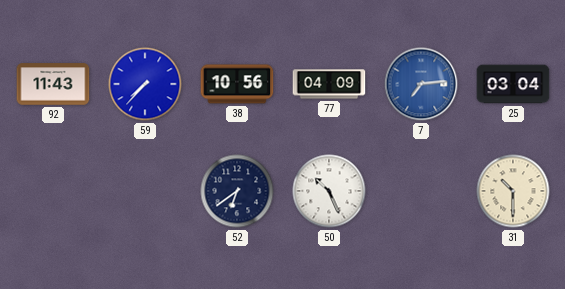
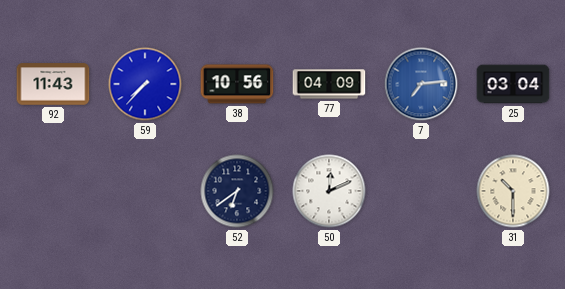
50: 10:26 -> 12:11 (329, 191)
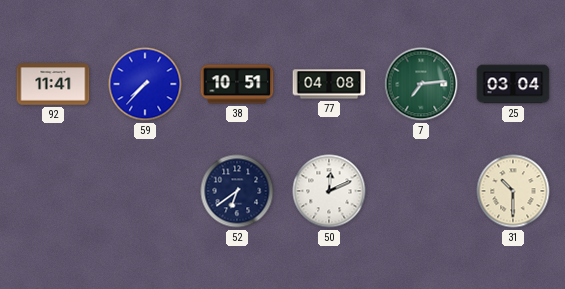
92: 11:43 -> 11:41 (53, 84)
38: 10:56 -> 10:51 (237, 84)
77: 04:09 -> 04:08 (329, 84)
7 dial: blue -> green (421, 84)
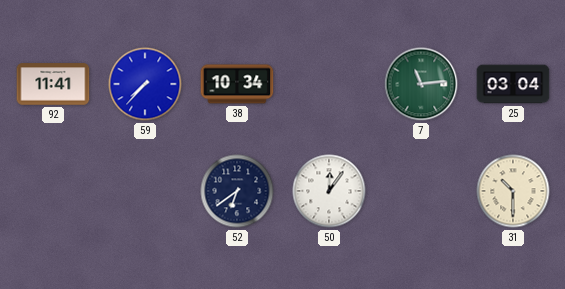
38: 10:51 -> 10:34 (237, 84)
77: 04:08 -> none (329, 84)
7: 7:14 -> 11:14 (421, 84)
50: 12:11 -> 12:06 (329, 191)
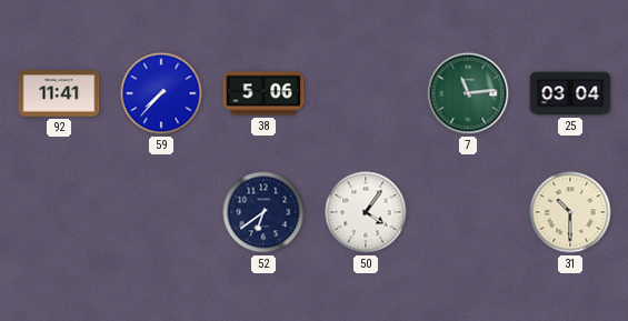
38: 10:34 -> 5:06 (263, 93)
50: 12:06 -> 4:06 (366, 212)
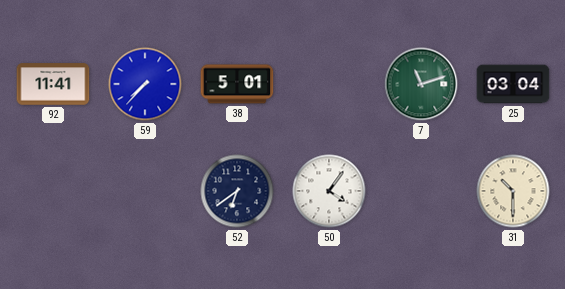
38: 5:06 -> 5:01 (237, 84)
7: 11:14 -> 11:12 (421, 84)
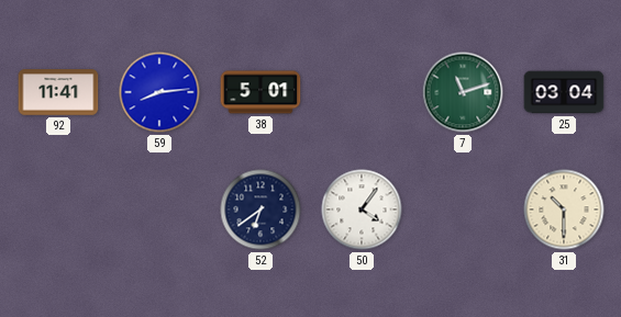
59: 7:37 -> 8:14 (159, 92)
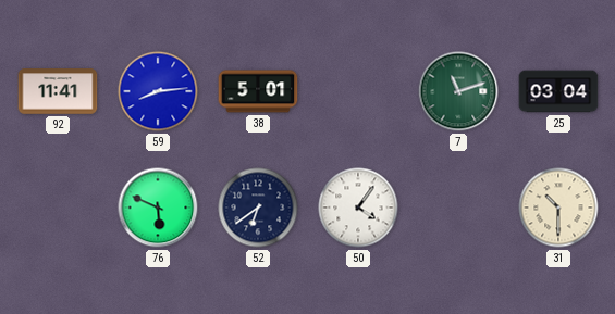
76: none -> 5:49 (158, 208)
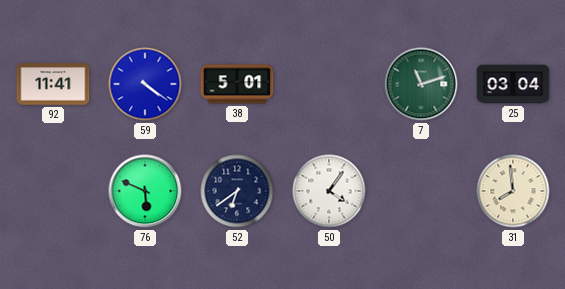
59: 8:14 -> 4:21 (145, 84)
31: 10:30 -> 7:59 (513, 191)
